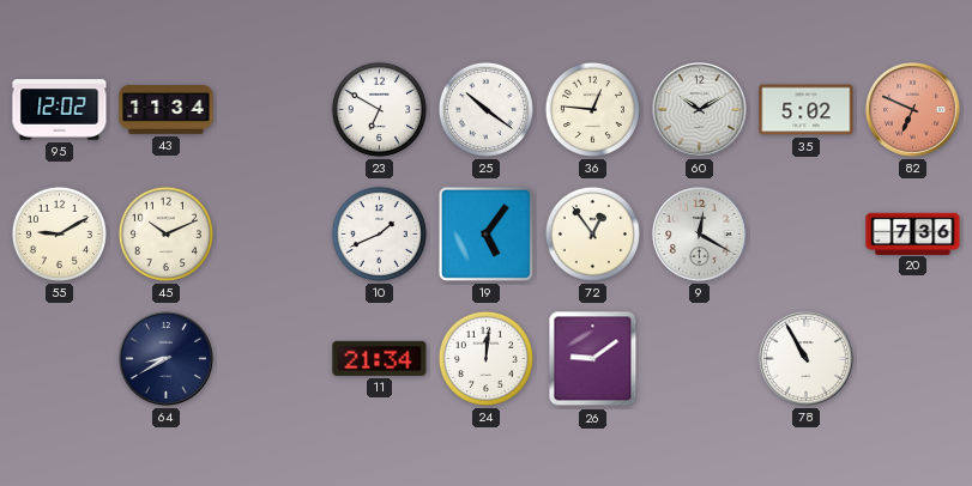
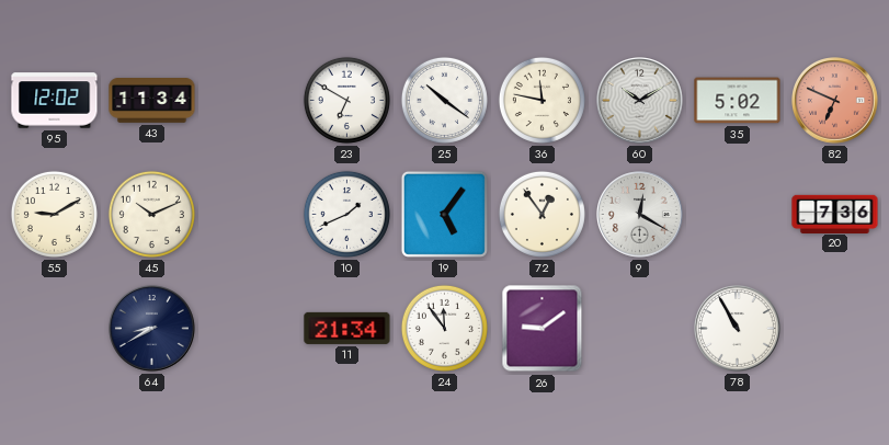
36: 12:46 -> 11:47 (542, 100)
24: 12:01 -> 11:54 (444, 328)
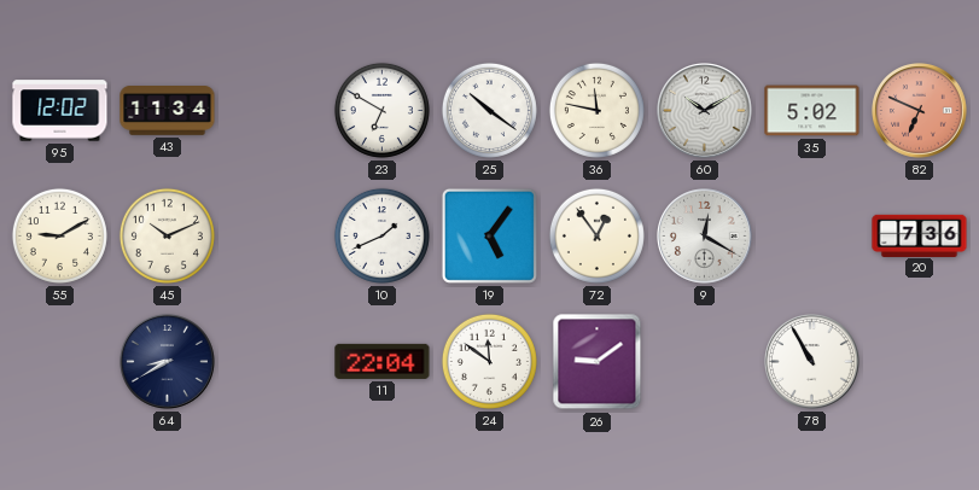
11: 21:34 -> 22:04 (383, 361)
24: 11:54 -> 11:51 (489, 361)
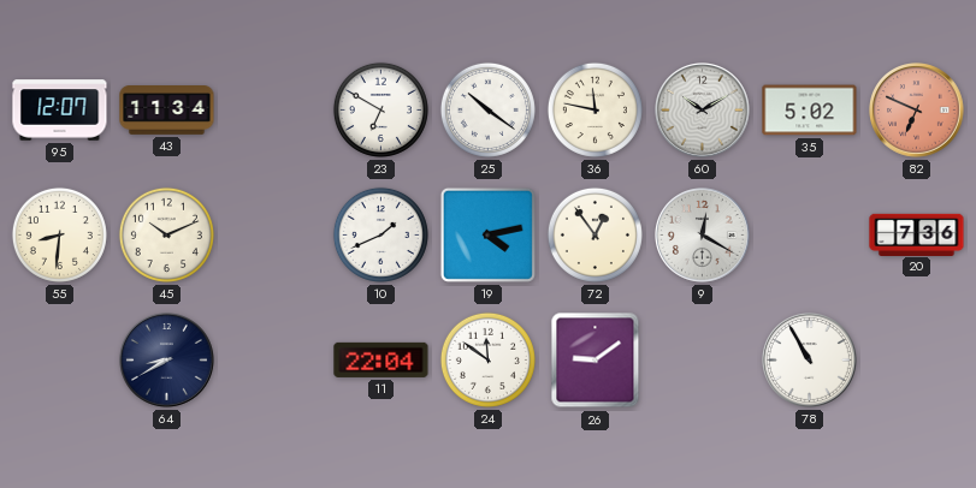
95: 12:02 -> 12:07 (60, 111)
55: 9:10 -> 8:31 (59, 234)
19: 5:06 -> 4:13 (487, 234)
